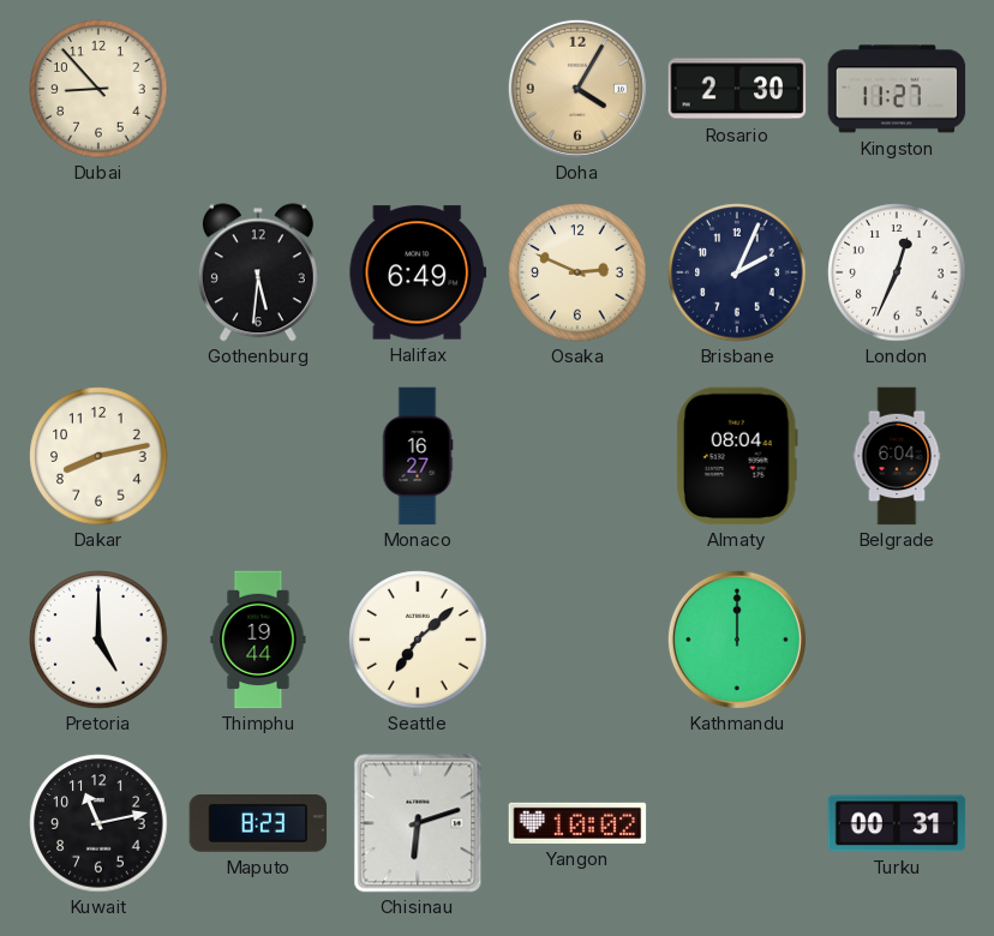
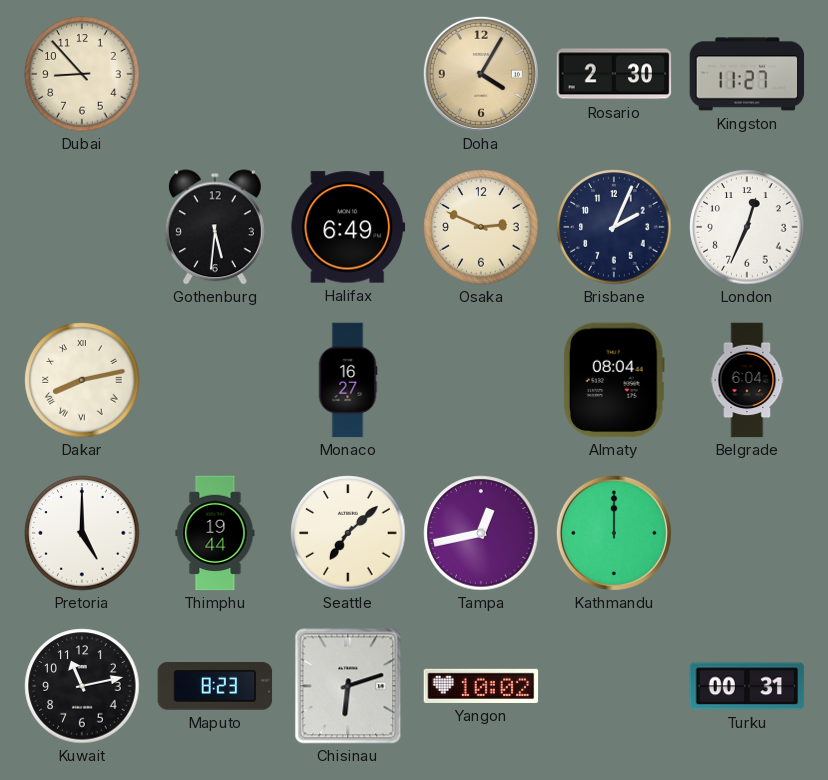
Dakar numerals: Arabic -> Roman (82, 380)
Tampa: none -> 12:43 (481, 533)
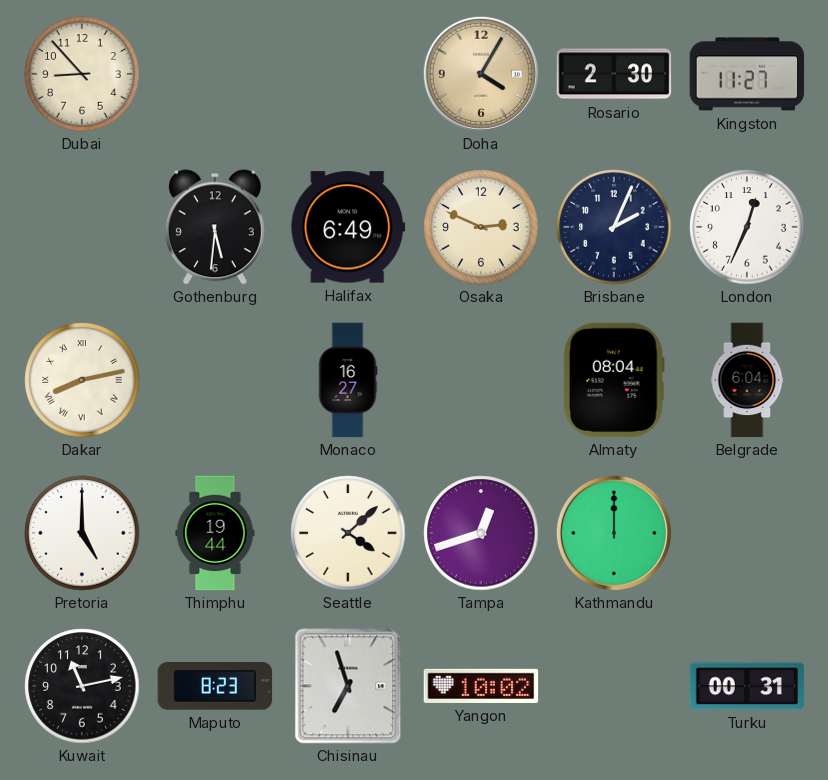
Seattle: 7:08 -> 4:08 (348, 533)
Tampa: 12:43 -> 12:42 (481, 533)
Chisinau: 6:12 -> 6:57 (348, 686)
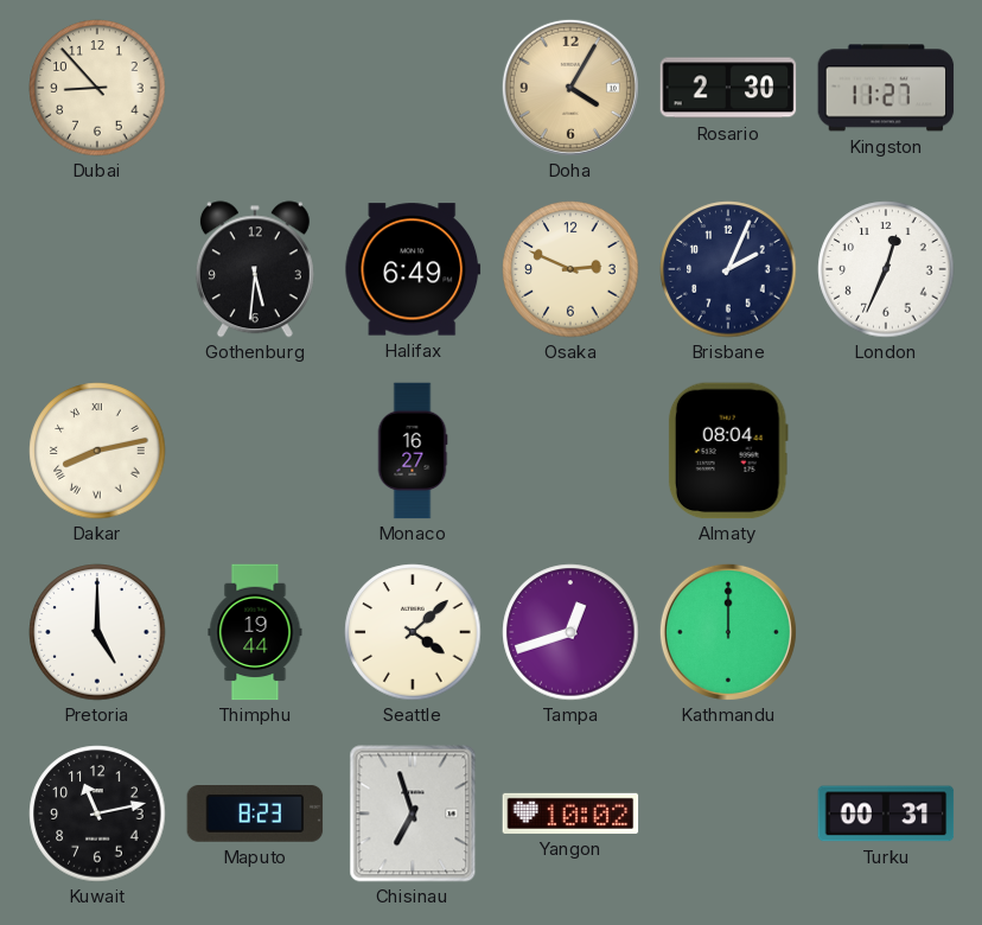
Belgrade: 6:04 -> none (747, 380)
